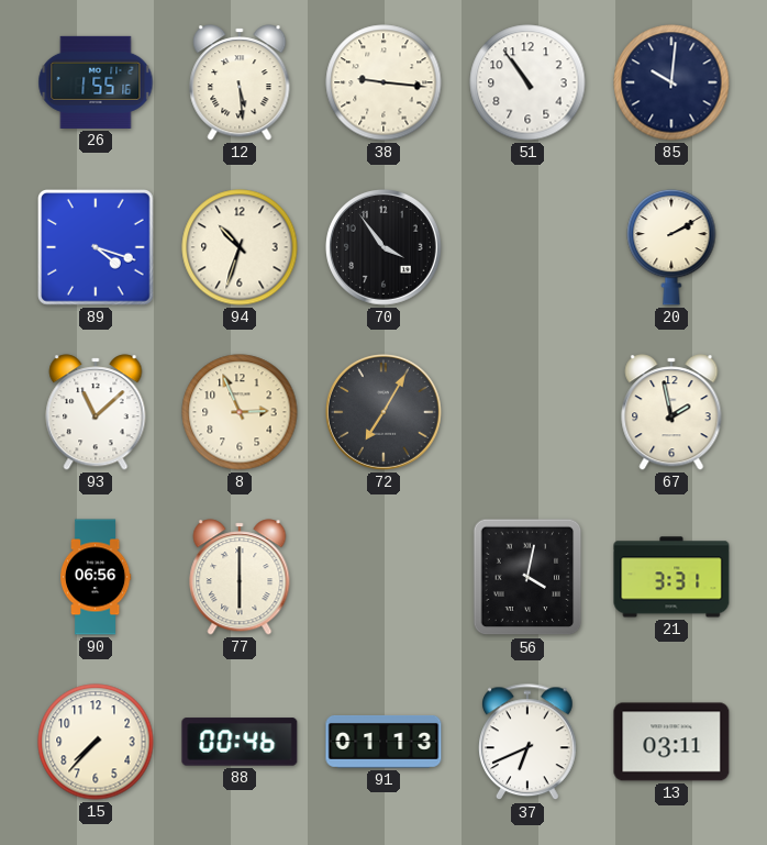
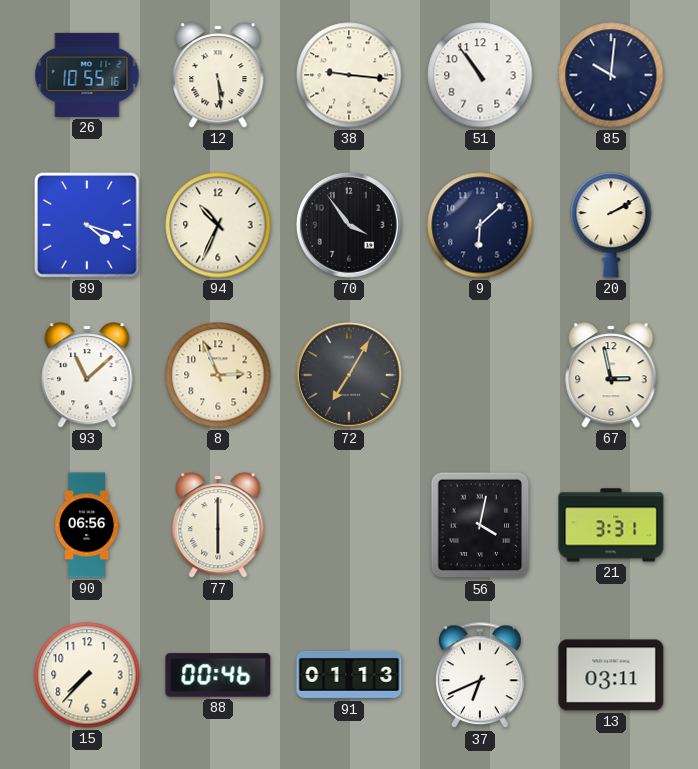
26: 1:55 -> 10:55 (87, 75)
94: 10:33 -> 10:34 (218, 225)
9: none -> 6:08 (480, 225)
67: 1:58 -> 2:58 (611, 375)
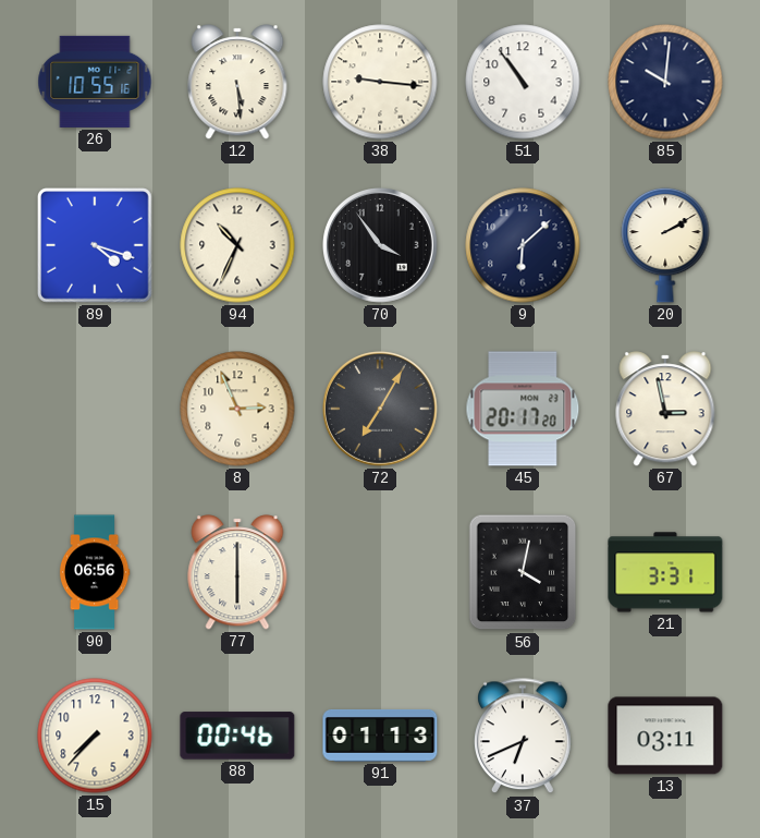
93: 11:08 -> none (87, 375)
45: none -> 20:17 (523, 409)
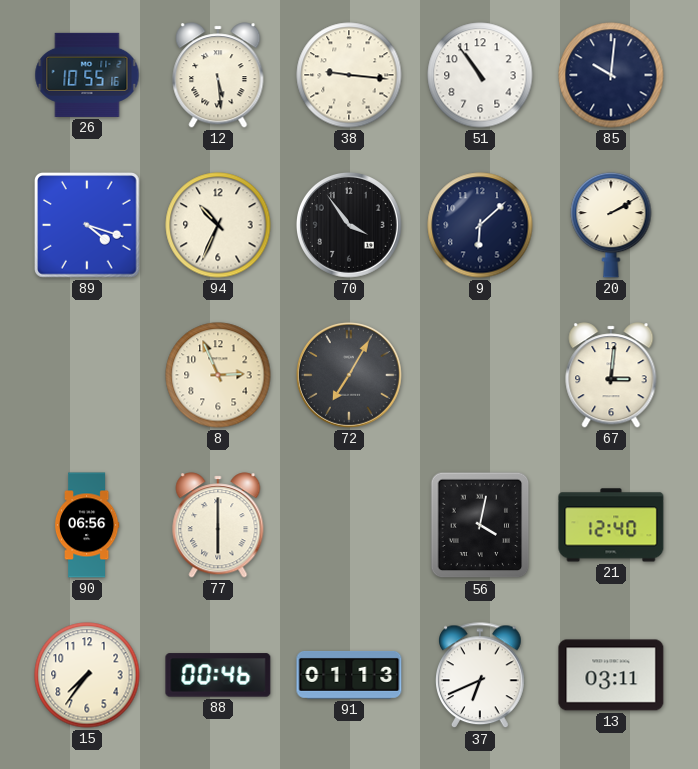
45: 20:17 -> none (523, 409)
67: 2:58 -> 3:01 (611, 375)
21: 3:31 -> 12:40 (611, 525)
15: 7:37 -> 7:36 (87, 675)
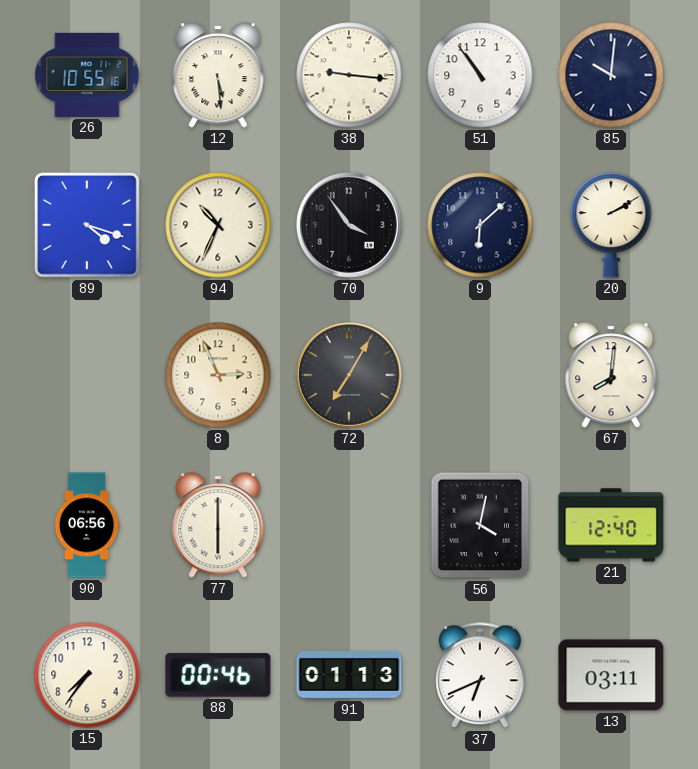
67: 3:01 -> 8:01 (611, 375)
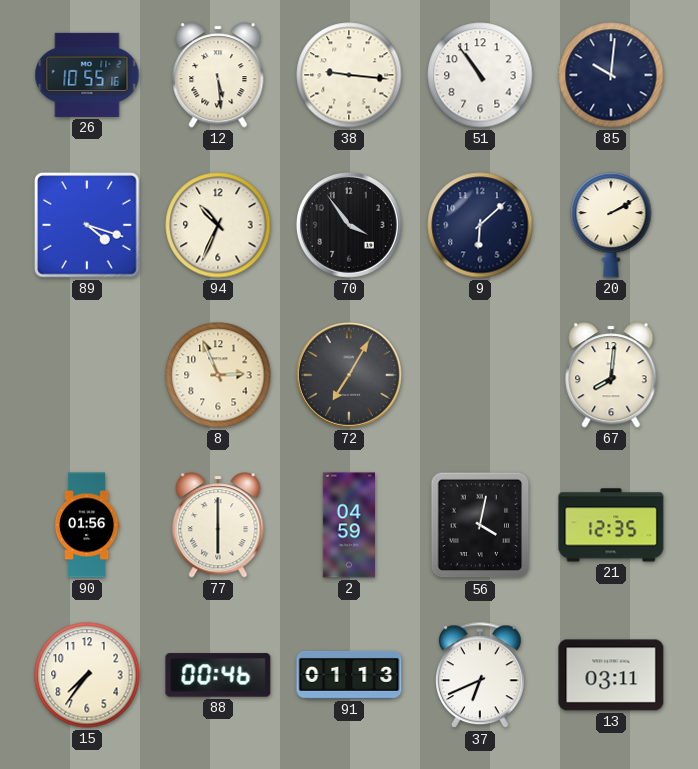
90: 06:56 -> 01:56 (87, 525)
2: none -> 04:59 (348, 525)
21: 12:40 -> 12:35 (611, 525)
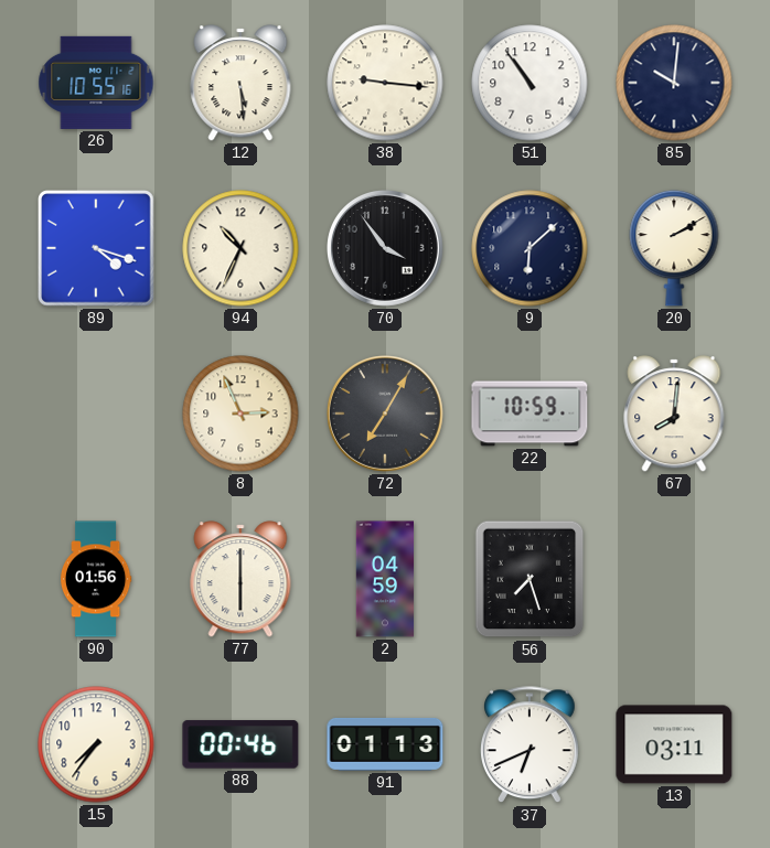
22: none -> 10:59 (530, 414)
56: 4:02 -> 7:27 (530, 579)
21: 12:35 -> none (611, 525)
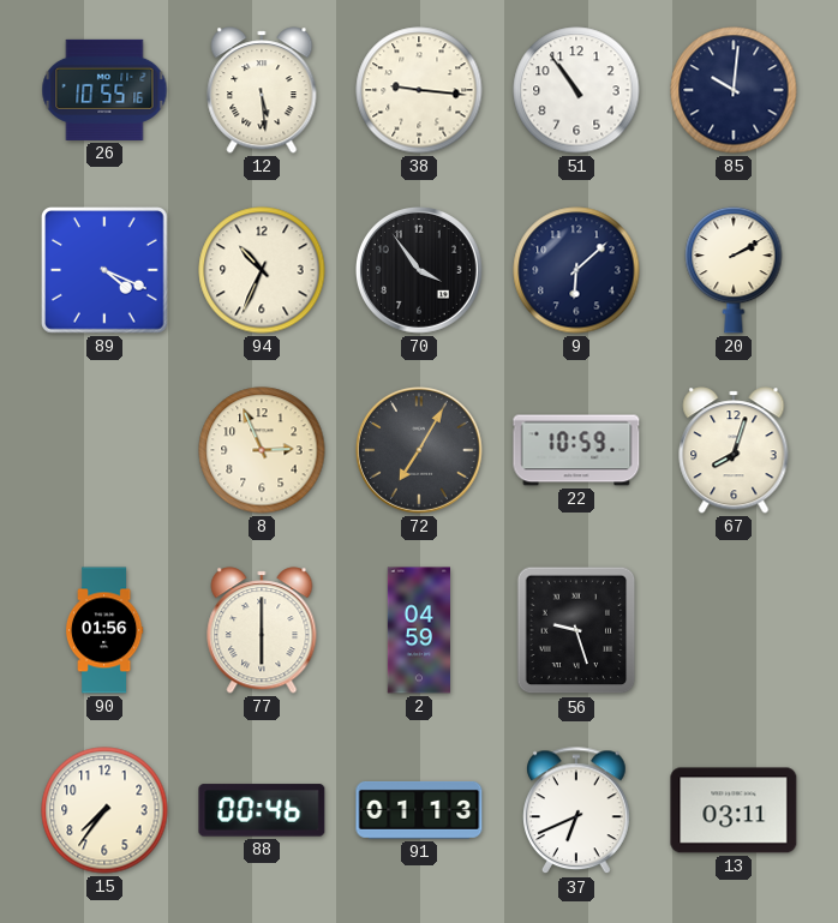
89: 4:18 -> 4:19 (106, 271)
67: 8:01 -> 8:03 (734, 450)
56: 7:27 -> 9:27 (576, 630)
